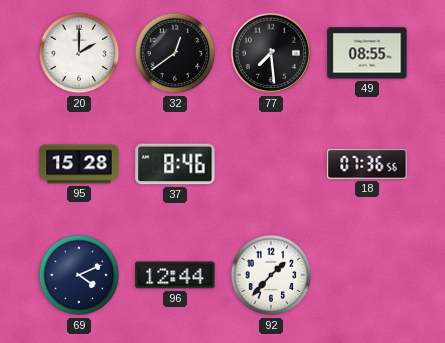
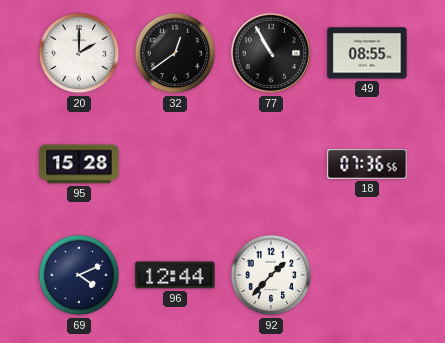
77: 7:29 -> 10:55 (271, 53)
37: 8:46 -> none (175, 164)
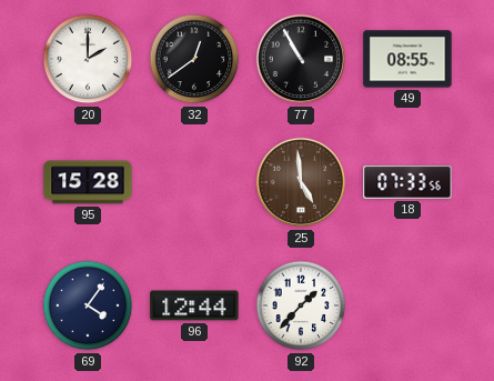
25: none -> 4:59 (301, 182)
18: 07:36 -> 07:33 (407, 182)
69: 4:11 -> 4:06 (88, 305)
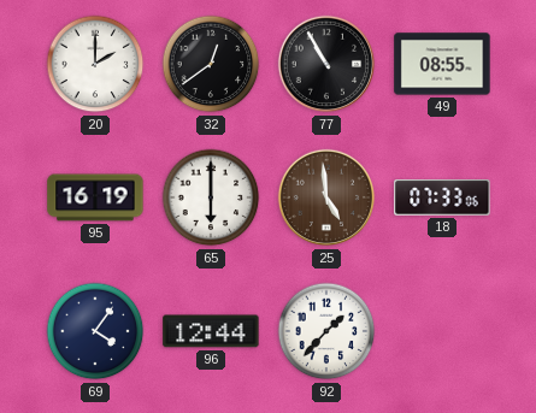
95: 15:28 -> 16:19 (95, 197)
65: none -> 6:00 (211, 197)
18: 07:33:56 -> 07:33:06 (442, 197)
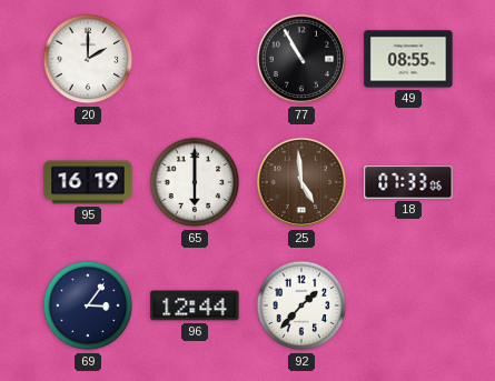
32: 12:39 -> none (211, 64)
69: 4:06 -> 3:06 (88, 305)
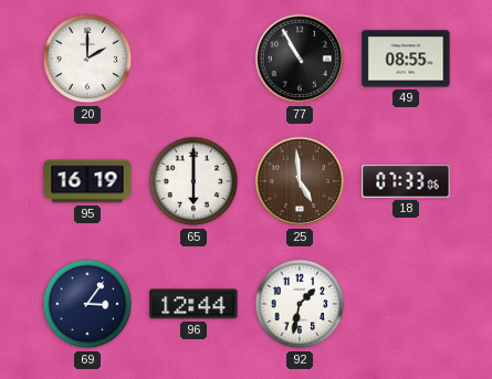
92: 1:37 -> 1:32 (300, 304)
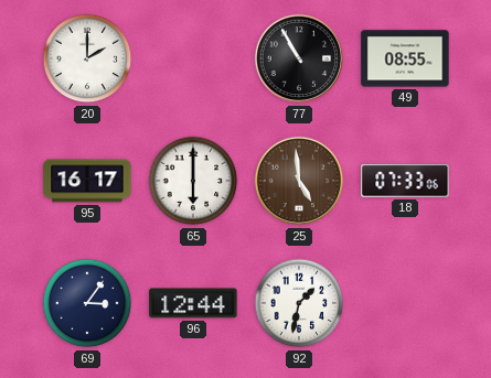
95: 16:19 -> 16:17 (87, 181)
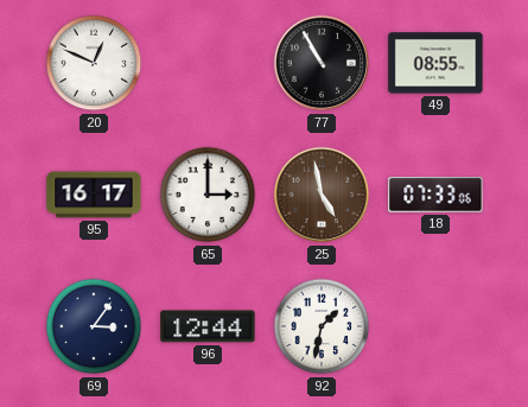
20: 2:00 -> 12:49 (94, 63)
65: 6:00 -> 3:00 (208, 195)
25: 4:59 -> 4:58 (322, 195)
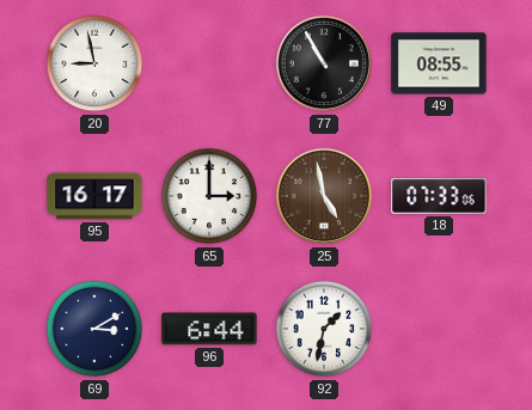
20: 12:49 -> 8:58 (94, 63)
69: 3:06 -> 3:10 (94, 329)
96: 12:44 -> 6:44 (209, 329)
